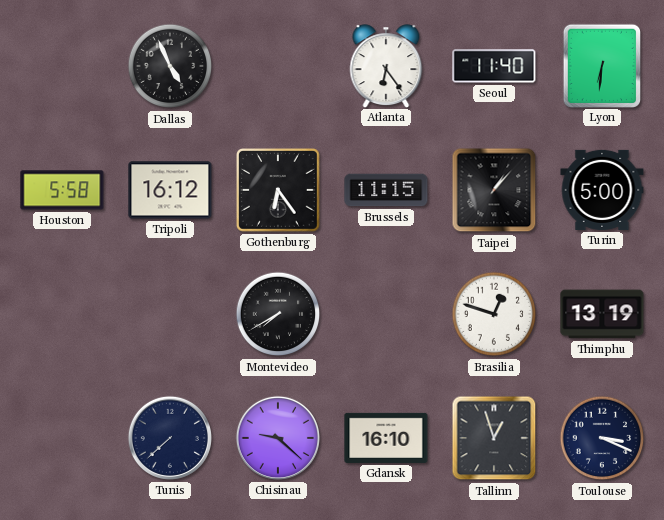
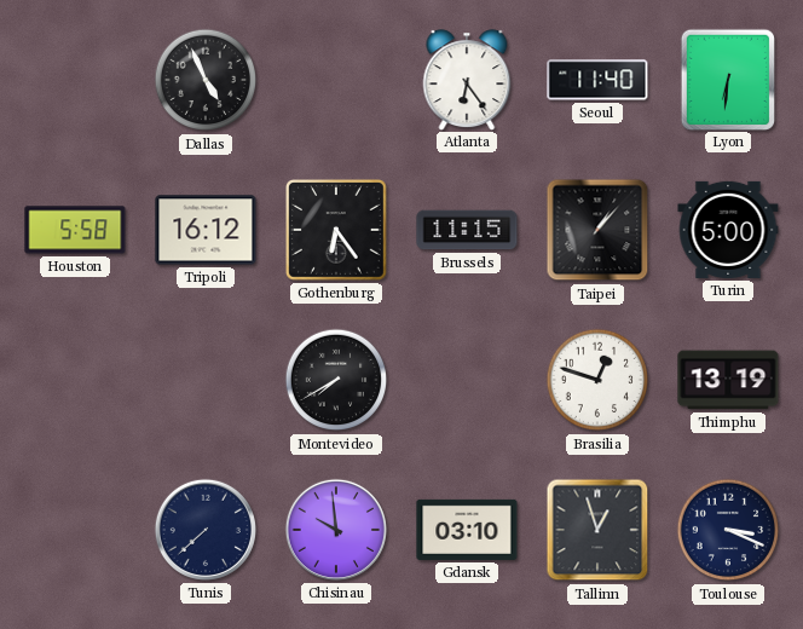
Chisinau: 9:22 -> 9:59 (336, 530)
Gdansk: 16:10 -> 03:10 (467, 530)
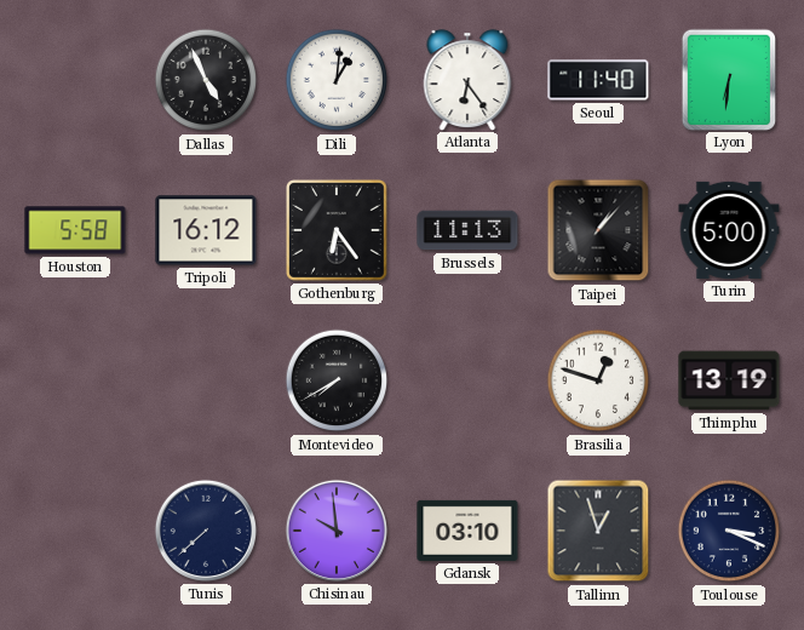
Dili: none -> 1:01 (337, 80)
Brussels: 11:15 -> 11:13 (467, 230)
